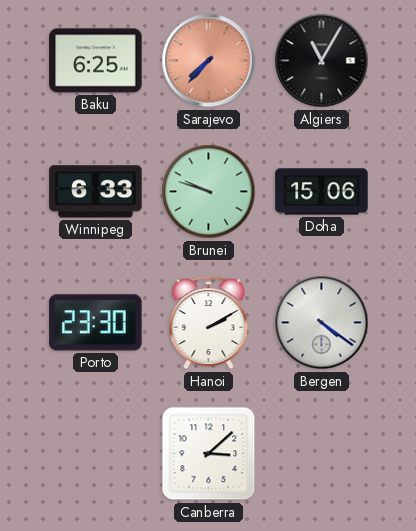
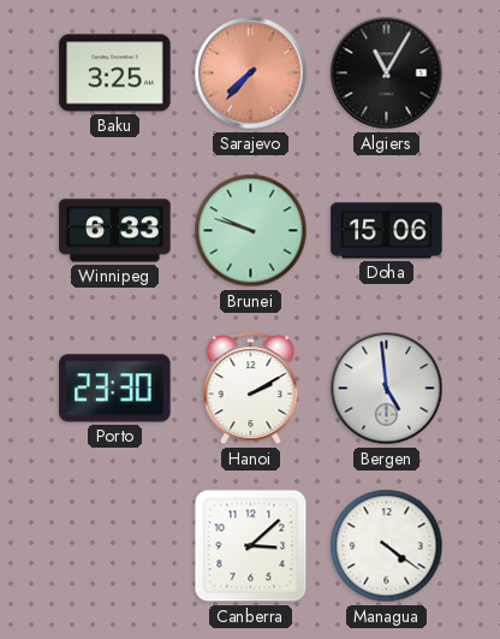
Baku: 6:25 -> 3:25 (115, 73)
Bergen: 4:21 -> 4:59 (387, 389)
Managua: none -> 4:21 (387, 546)
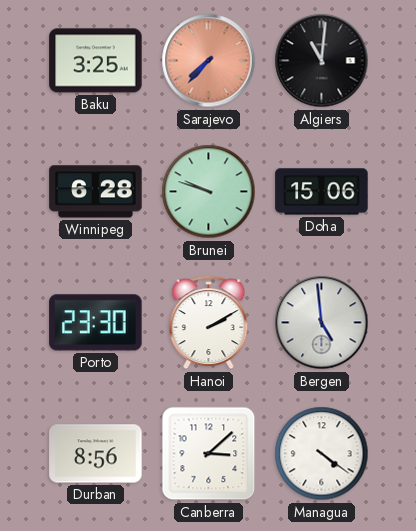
Algiers: 11:05 -> 11:01 (322, 61)
Winnipeg: 6:33 -> 6:28 (96, 192)
Durban: none -> 8:56 (96, 454)
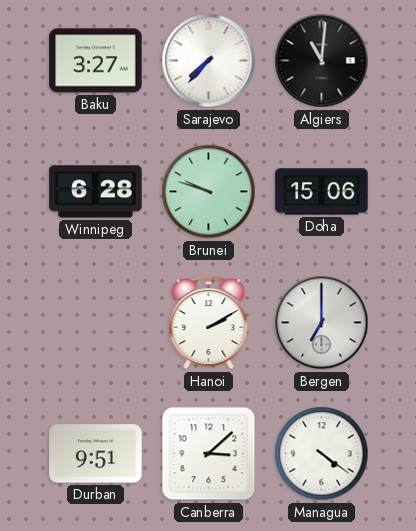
Baku: 3:25 -> 3:27 (96, 61)
Sarajevo dial: salmon -> white (209, 61)
Porto: 23:30 -> none (96, 323)
Bergen: 4:59 -> 7:00 (322, 323)
Durban: 8:56 -> 9:51 (96, 454)
